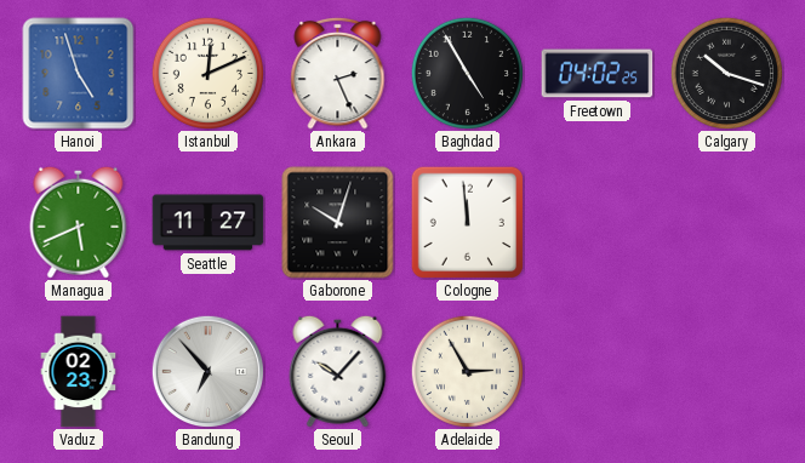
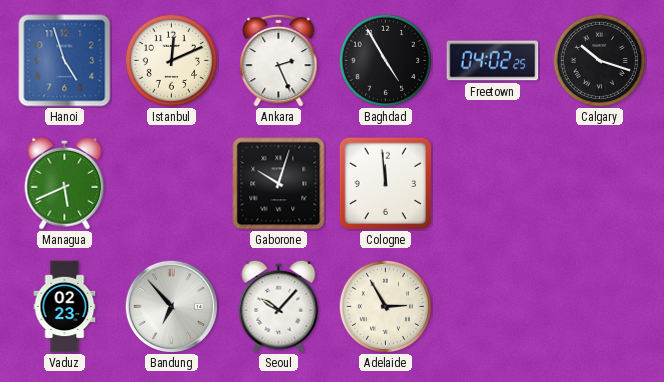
Seattle: 11:27 -> none (209, 223)
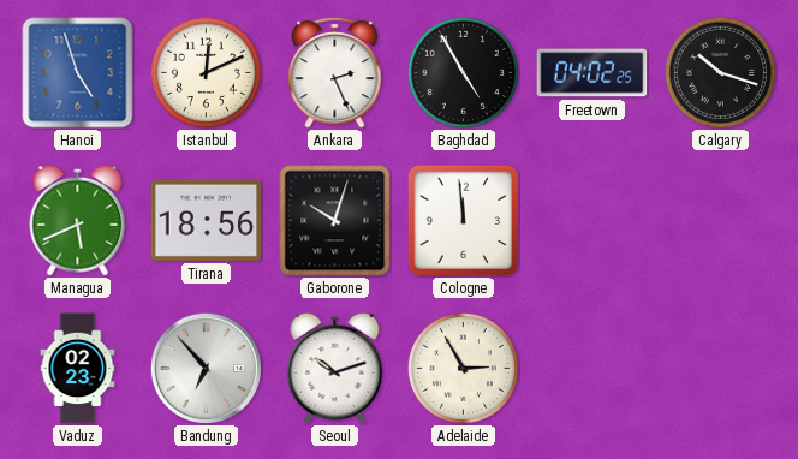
Tirana: none -> 18:56 (207, 220)
Seoul: 10:07 -> 10:12 (335, 368)
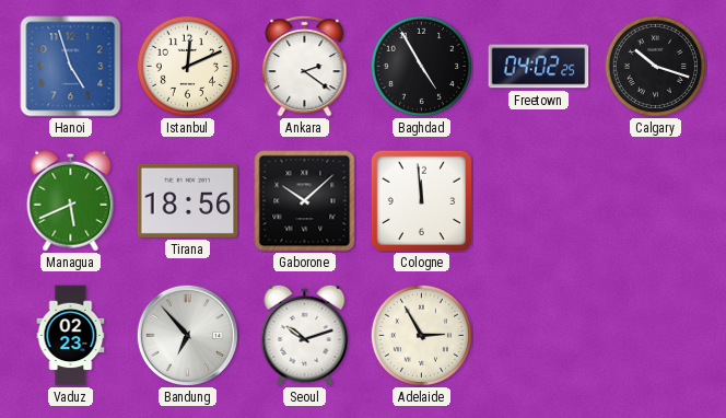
Ankara: 2:26 -> 2:21 (305, 66)
Gaborone: 10:03 -> 10:08 (305, 201)
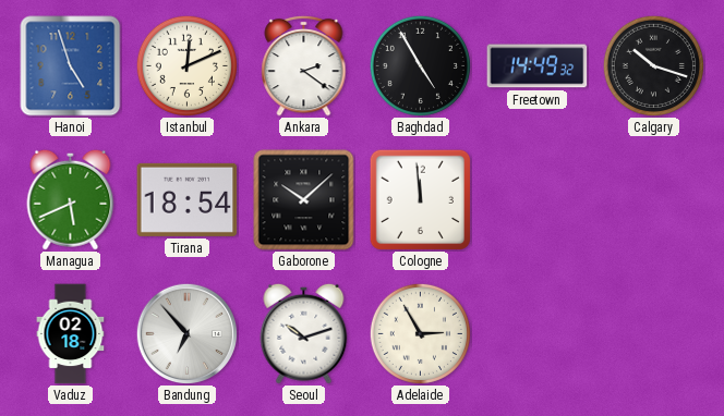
Freetown: 04:02 -> 14:49 (538, 66)
Tirana: 18:56 -> 18:54 (188, 199)
Vaduz: 02:23 -> 02:18 (71, 334)
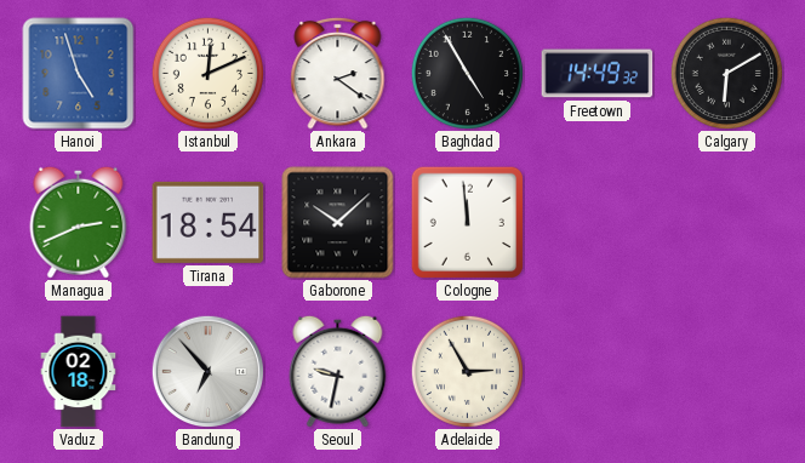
Calgary: 10:18 -> 6:10 (726, 73)
Managua: 5:41 -> 2:41 (79, 222)
Seoul: 10:12 -> 9:32 (338, 371)
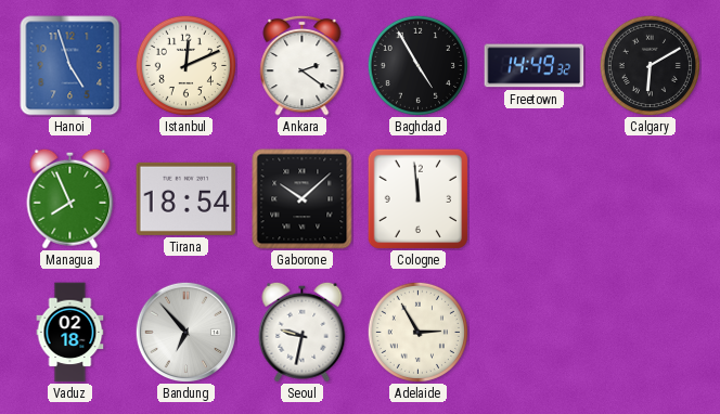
Managua: 2:41 -> 7:56 (70, 198)
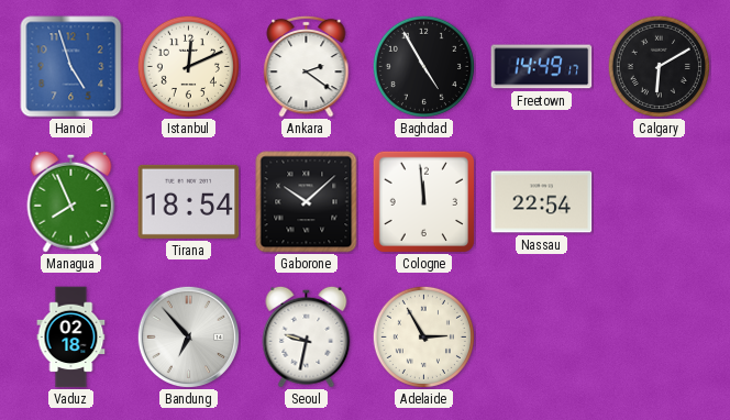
Freetown: 14:49:32 -> 14:49:17 (542, 67)
Nassau: none -> 22:54 (542, 202)
